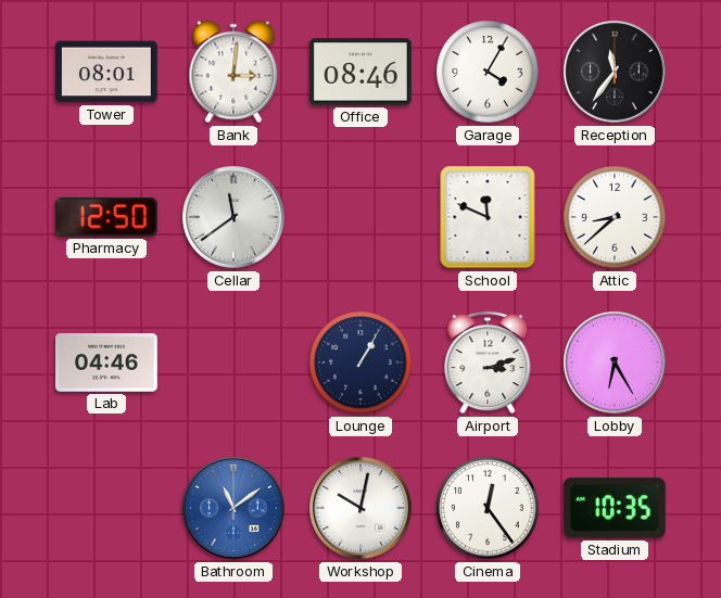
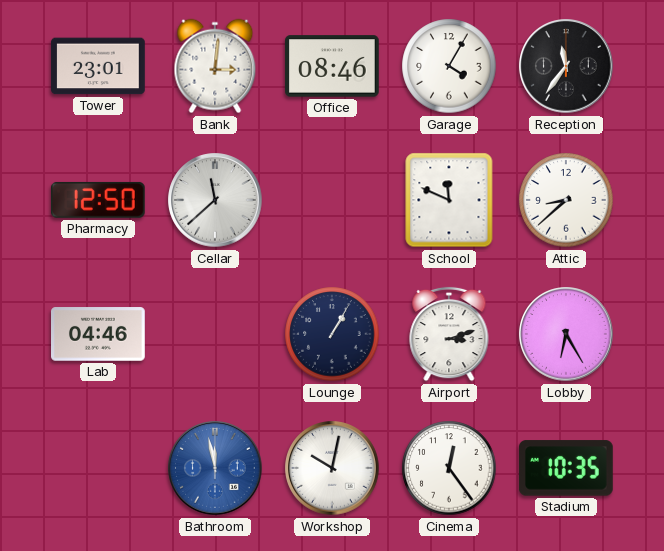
Tower: 08:01 -> 23:01 (98, 66)
Cellar: 11:39 -> 11:38 (215, 200)
Bathroom: 11:09 -> 11:58 (215, 468)
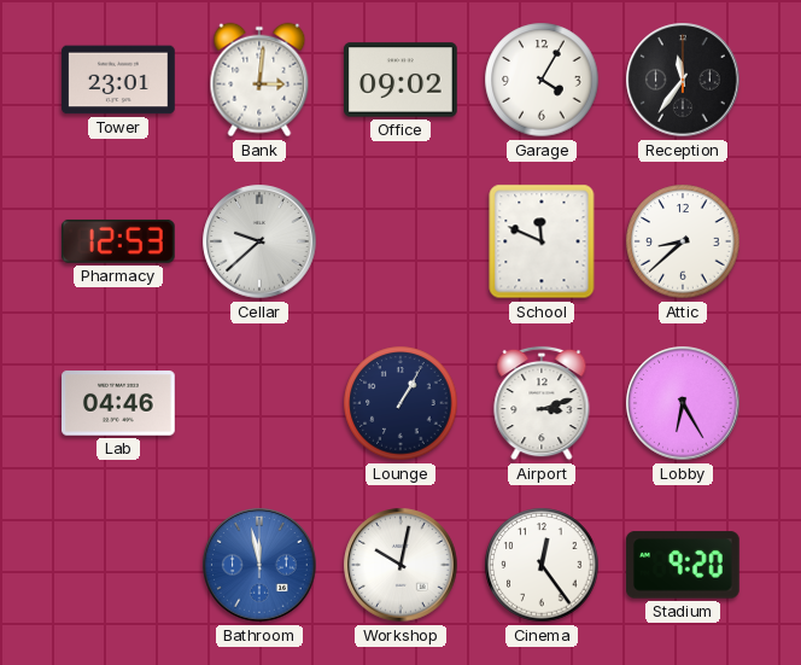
Office: 08:46 -> 09:02 (402, 80)
Pharmacy: 12:50 -> 12:53 (118, 241)
Cellar: 11:38 -> 9:38 (259, 241)
Stadium: 10:35 -> 9:20 (684, 565)
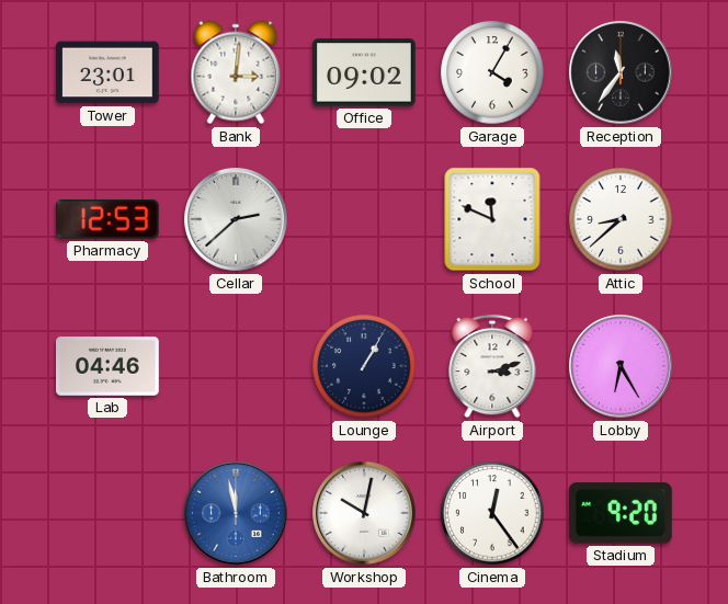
Cellar: 9:38 -> 2:38 (236, 219)
